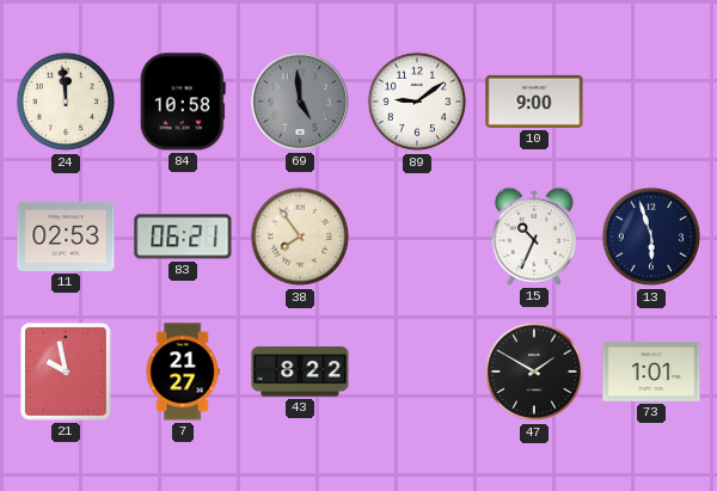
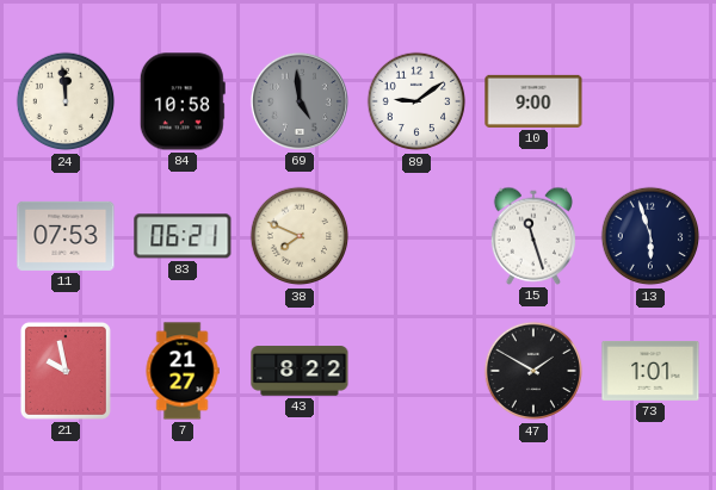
11: 02:53 -> 07:53 (66, 236)
38: 7:54 -> 7:49 (300, 236)
15: 10:34 -> 11:27 (532, 236)
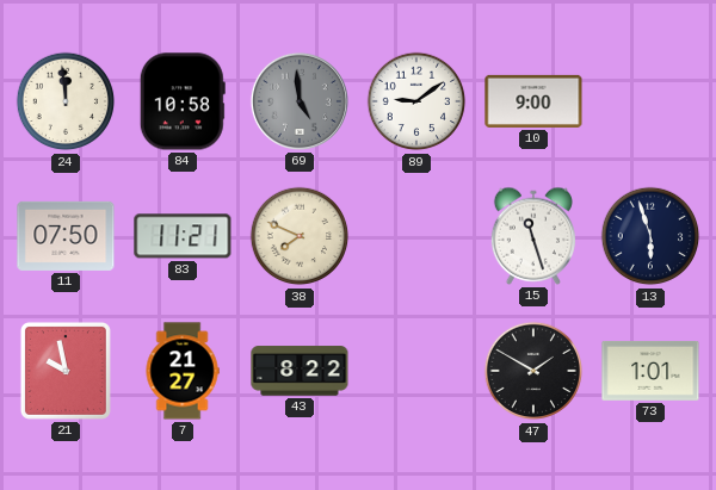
11: 07:53 -> 07:50 (66, 236)
83: 06:21 -> 11:21 (183, 236)
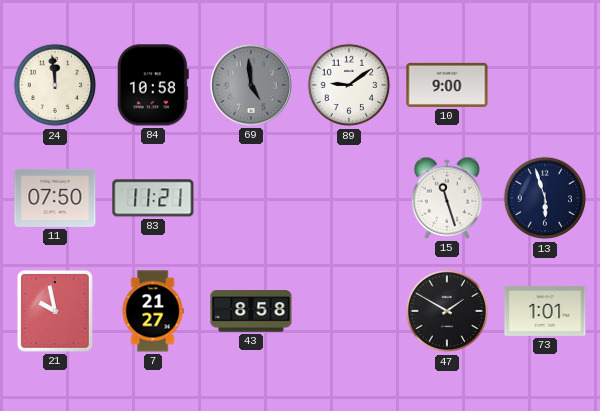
38: 7:49 -> none (300, 236)
43: 8:22 -> 8:58 (251, 311)
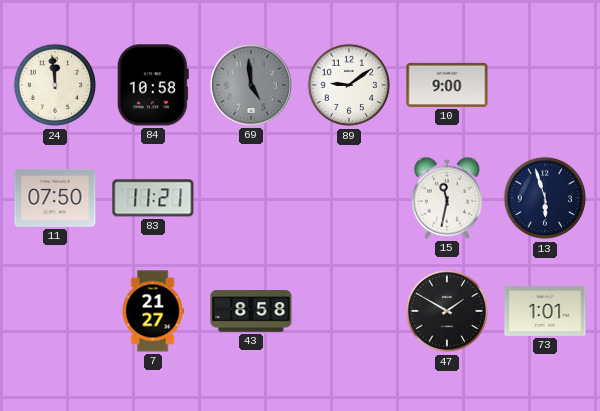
15: 11:27 -> 11:32 (446, 198)
21: 9:58 -> none (55, 311)
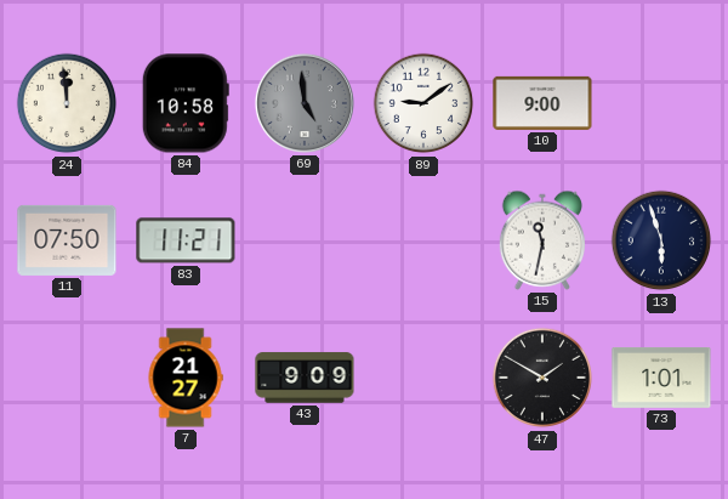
43: 8:58 -> 9:09 (305, 378)
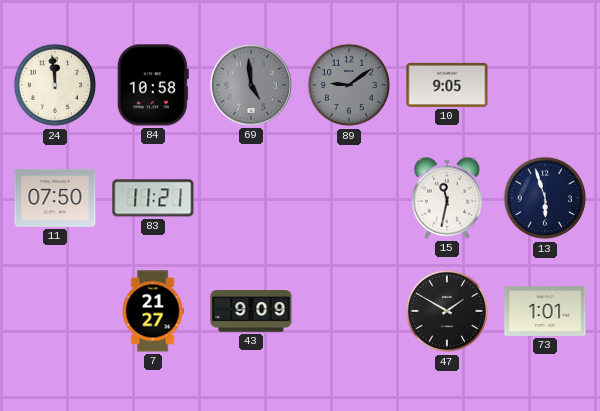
89 dial: white -> grey (349, 85)
10: 9:00 -> 9:05 (447, 85)
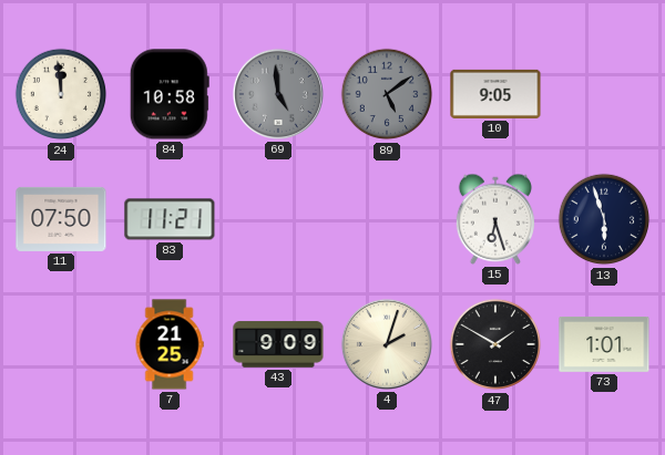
89: 9:09 -> 5:09 (387, 94)
15: 11:32 -> 6:27 (494, 219)
7: 21:27 -> 21:25 (170, 344)
4: none -> 2:03 (387, 344)
